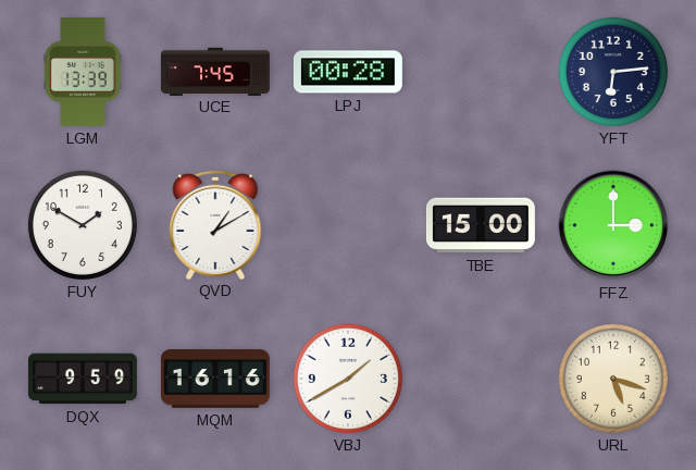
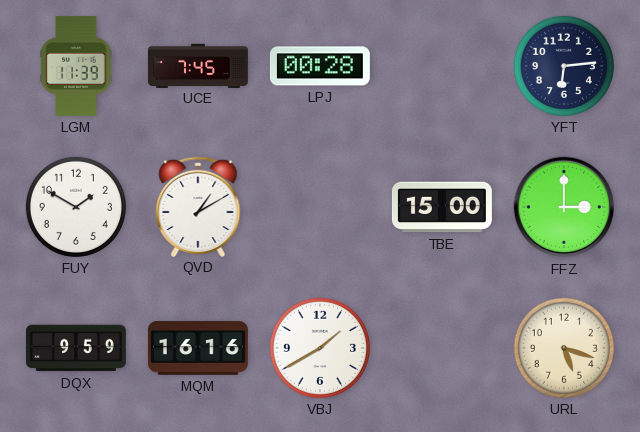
LGM: 13:39 -> 11:39 (76, 66)
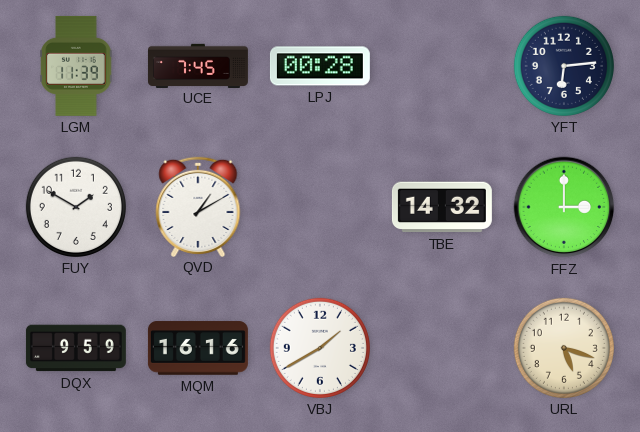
TBE: 15:00 -> 14:32 (442, 207)
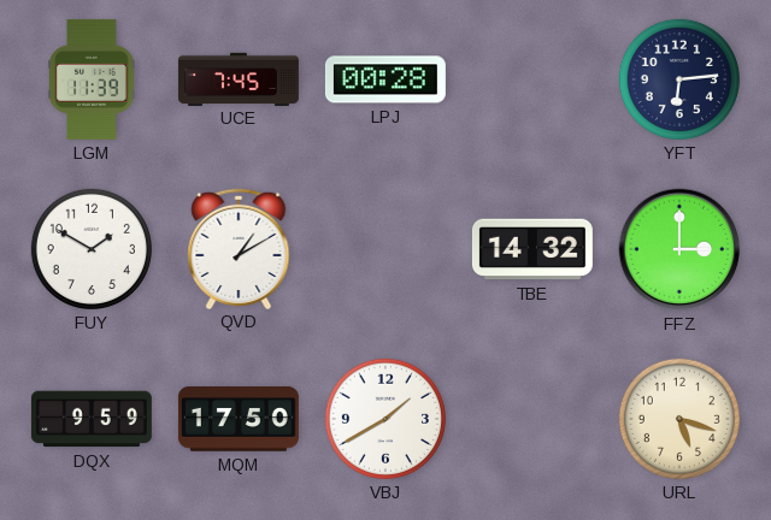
MQM: 16:16 -> 17:50 (239, 419)
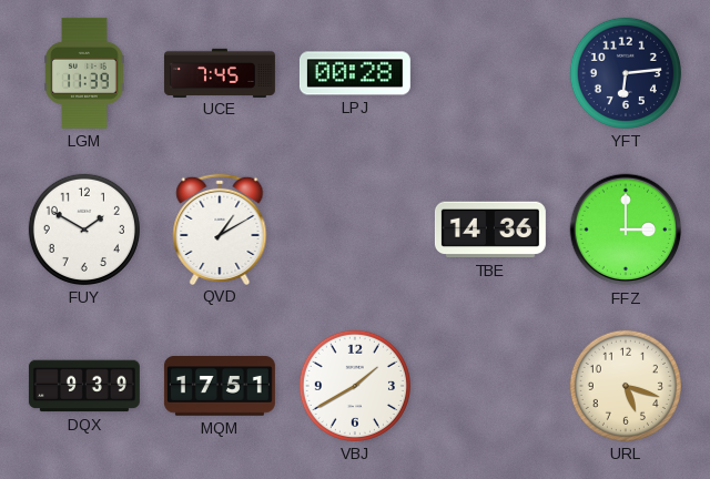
TBE: 14:32 -> 14:36 (490, 230)
DQX: 9:59 -> 9:39 (84, 386)
MQM: 17:50 -> 17:51 (220, 386)
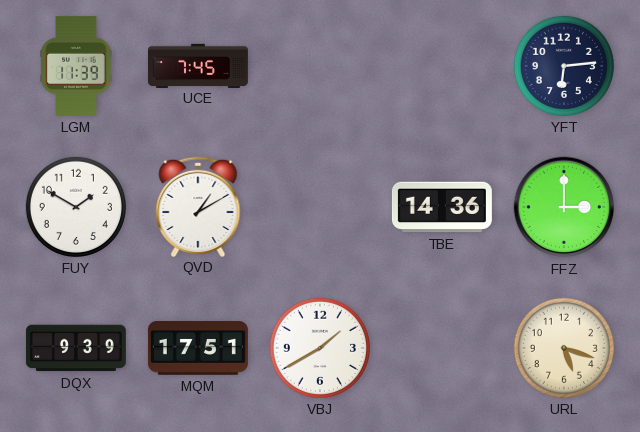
LPJ: 00:28 -> none (355, 73)
